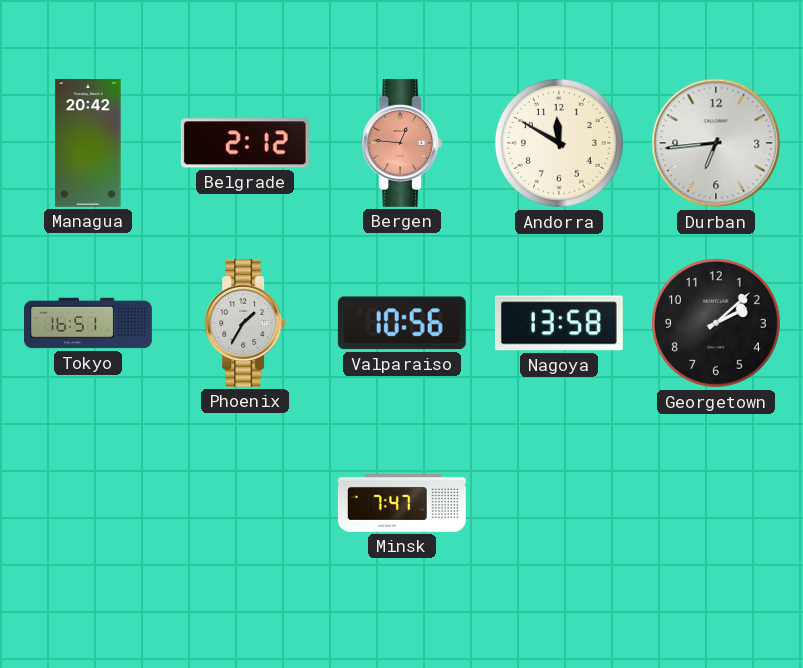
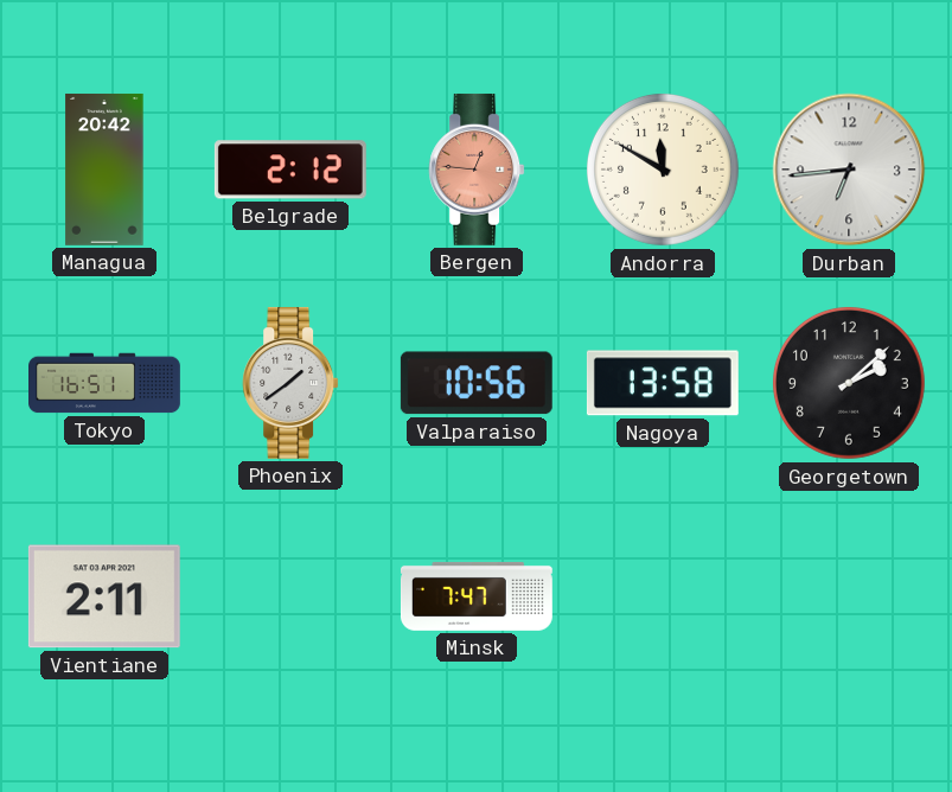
Phoenix: 1:35 -> 1:39 (290, 383)
Vientiane: none -> 2:11 (104, 596)
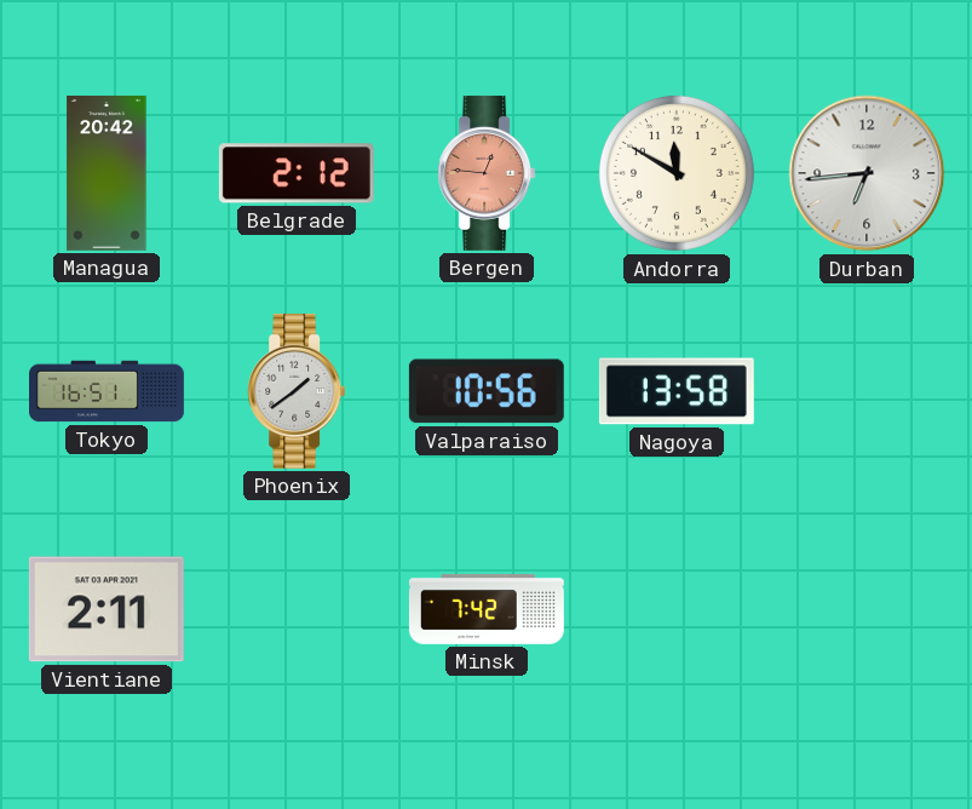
Georgetown: 2:08 -> none (849, 383)
Minsk: 7:47 -> 7:42 (487, 609)
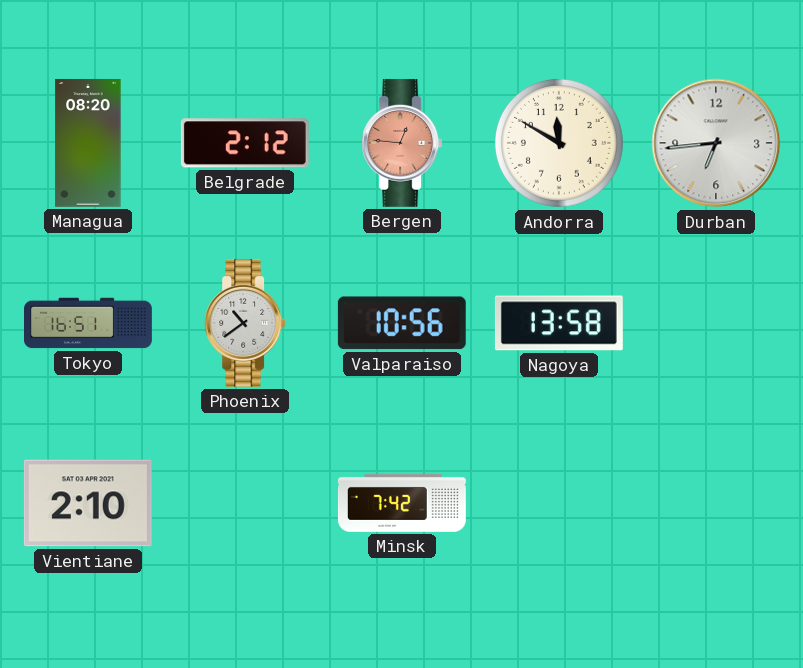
Managua: 20:42 -> 08:20 (88, 143)
Phoenix: 1:39 -> 10:39 (245, 323)
Vientiane: 2:11 -> 2:10 (88, 503)
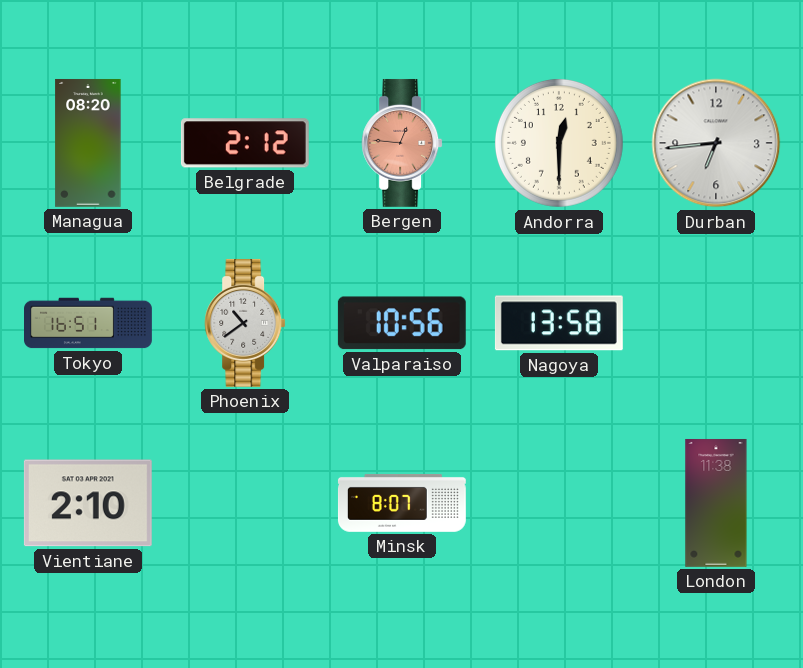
Andorra: 11:50 -> 12:30 (559, 143)
Minsk: 7:42 -> 8:07 (402, 503)
London: none -> 11:38 (716, 503)
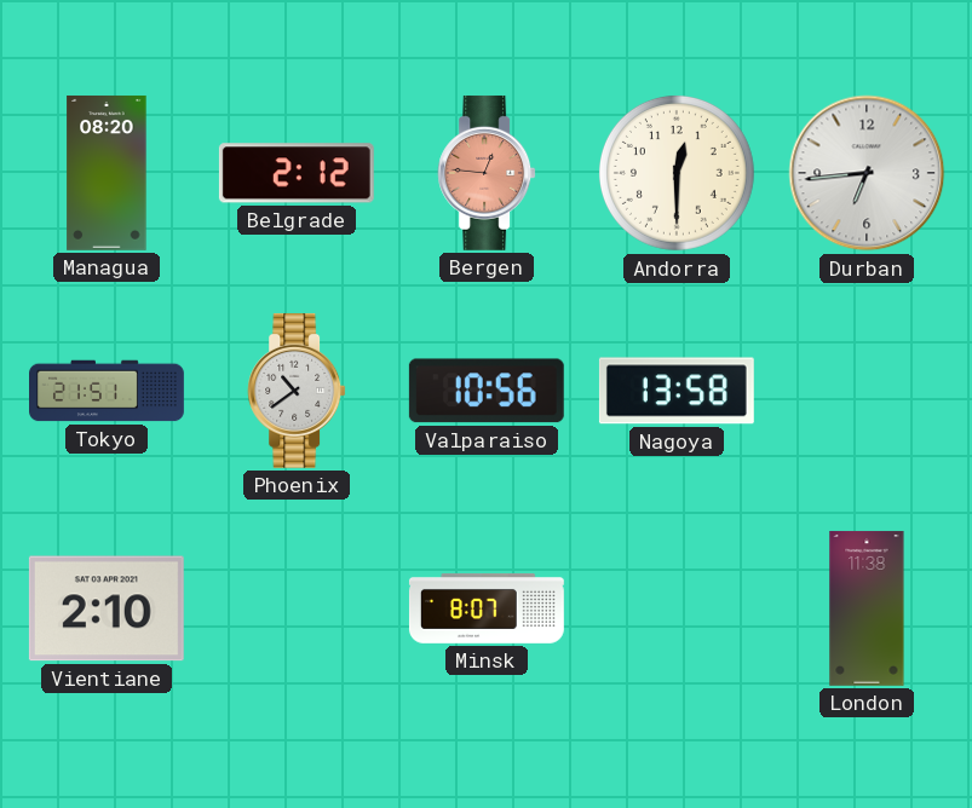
Tokyo: 16:51 -> 21:51 (108, 391)
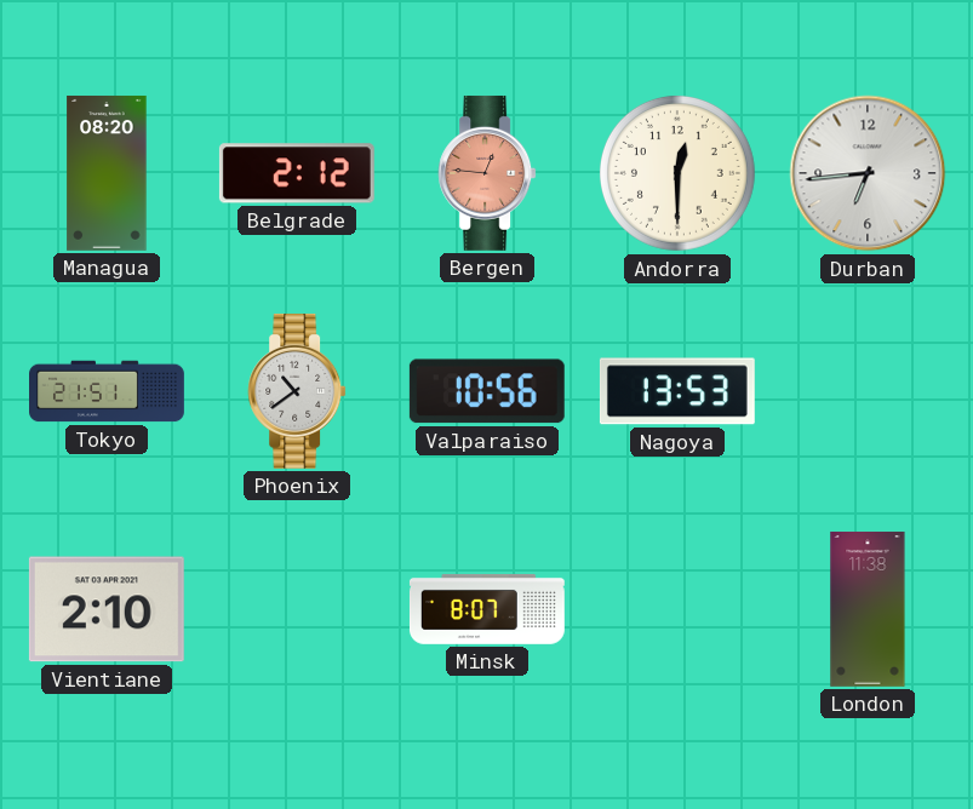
Nagoya: 13:58 -> 13:53 (677, 391)
